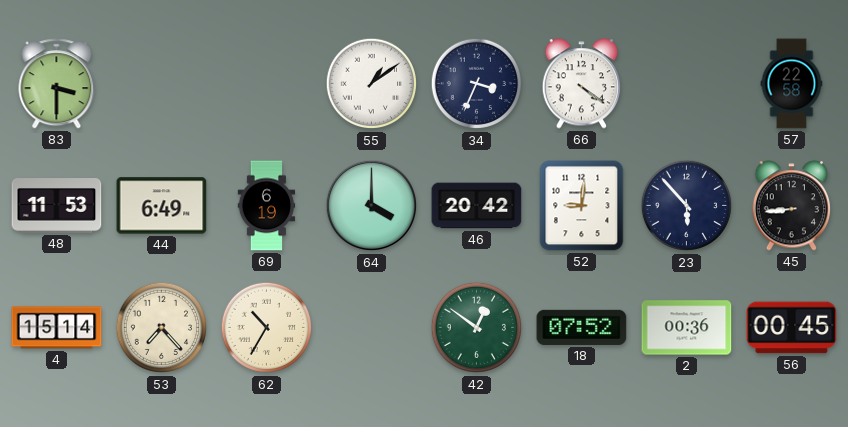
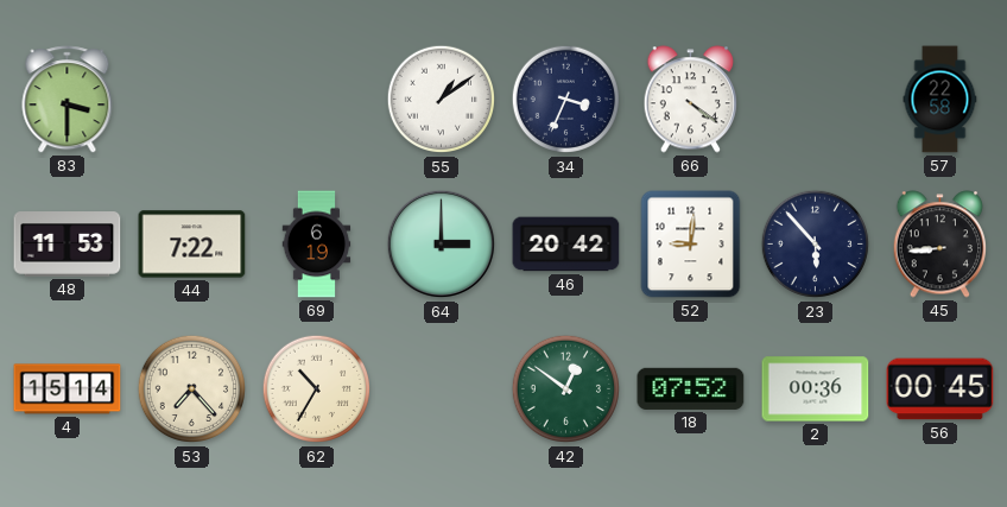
44: 6:49 -> 7:22 (192, 245)
64: 4:00 -> 3:00 (442, 245)
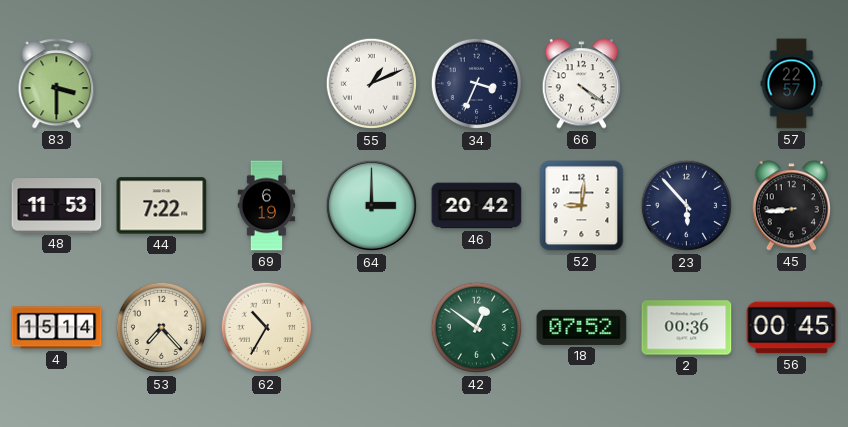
55: 1:09 -> 1:11 (372, 84)
57: 22:58 -> 22:57 (792, 84)
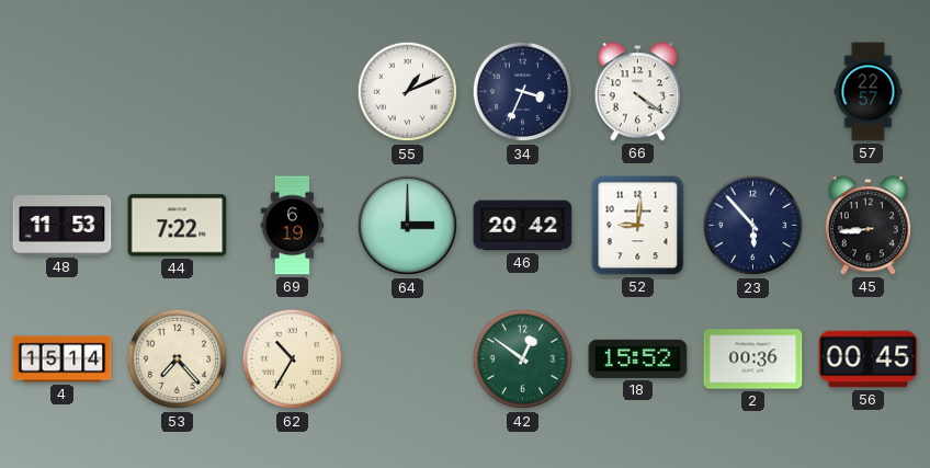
83: 3:30 -> none (57, 84)
18: 07:52 -> 15:52 (638, 358)
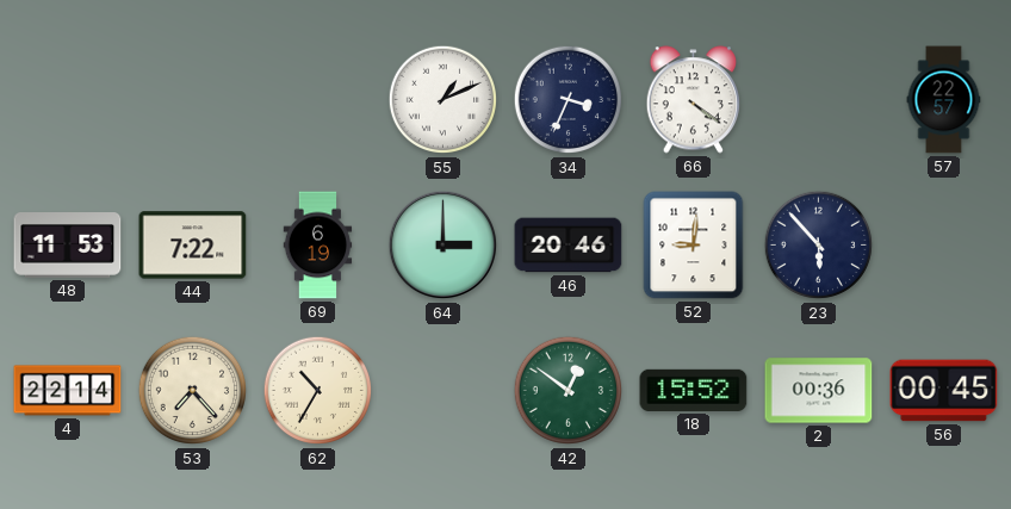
46: 20:42 -> 20:46 (569, 246)
45: 8:44 -> none (869, 226)
4: 15:14 -> 22:14 (68, 391)
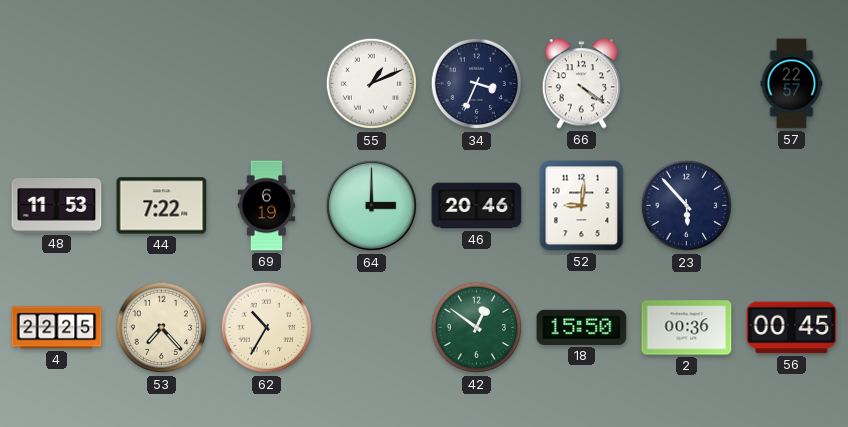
4: 22:14 -> 22:25 (57, 328)
18: 15:52 -> 15:50 (582, 327)
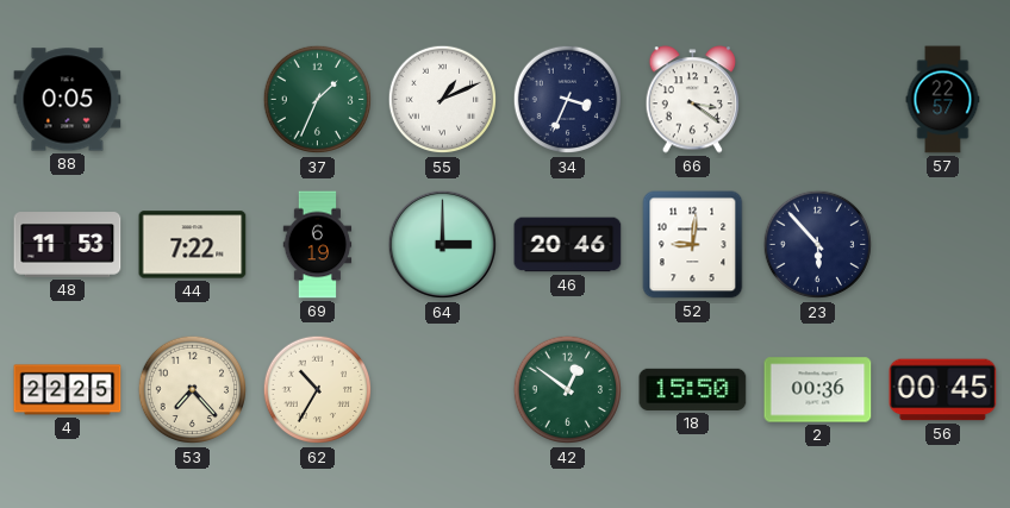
88: none -> 0:05 (68, 100)
37: none -> 1:34 (318, 100)
66: 4:21 -> 3:21 (693, 100)
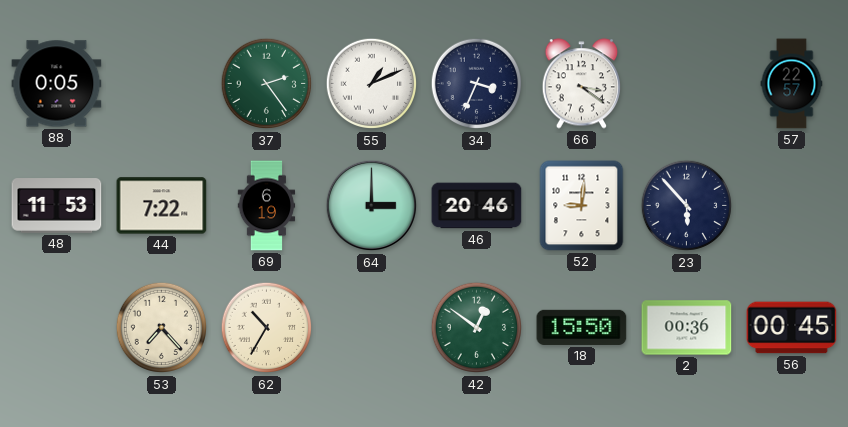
37: 1:34 -> 2:24 (267, 84)
4: 22:25 -> none (68, 390)
